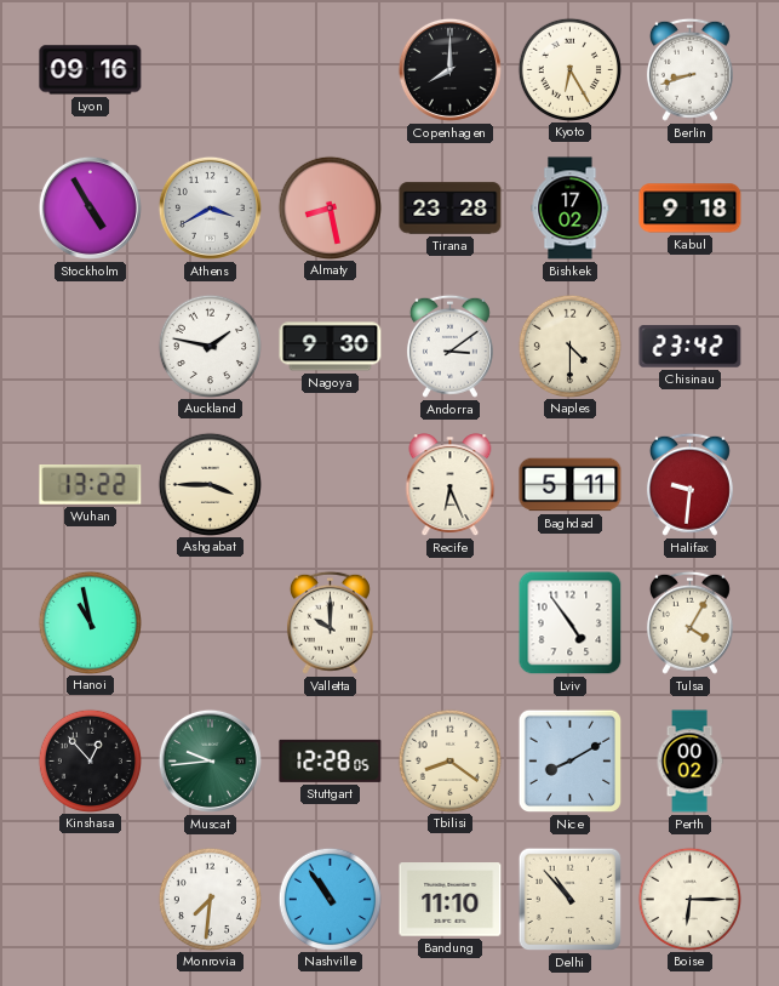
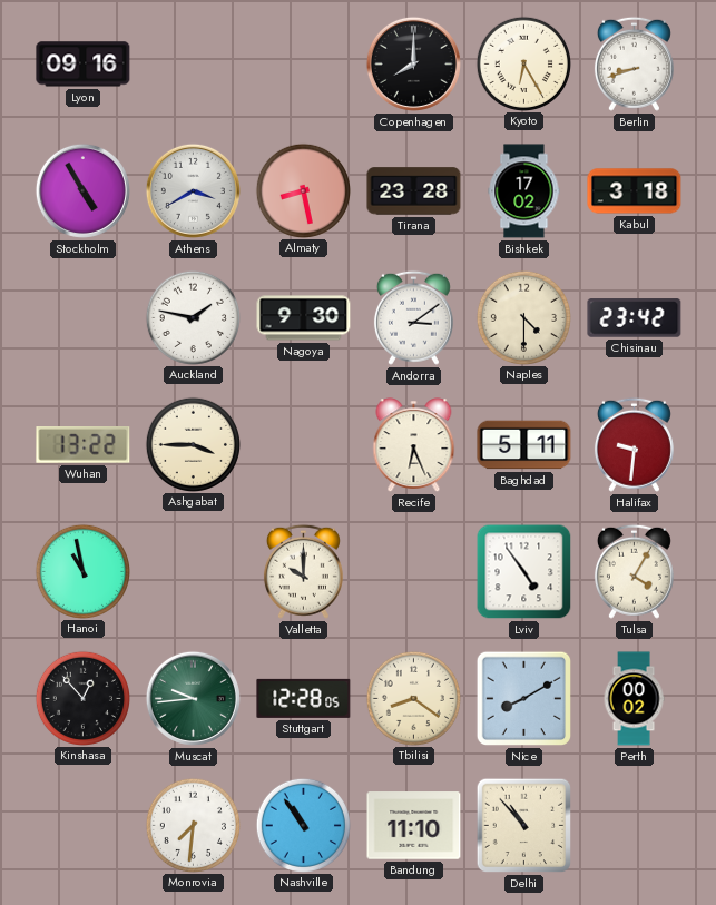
Kabul: 9:18 -> 3:18 (635, 191)
Boise: 6:15 -> none (689, 899)
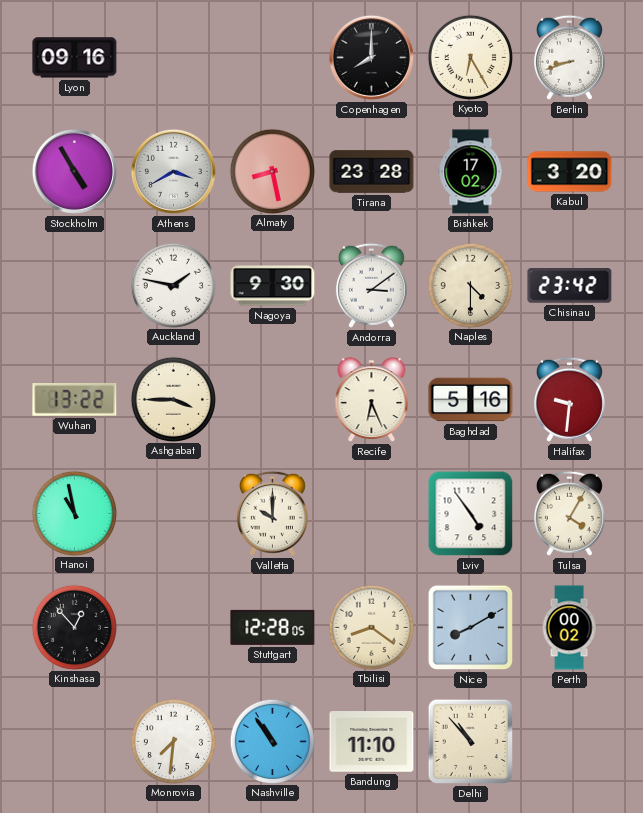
Kabul: 3:18 -> 3:20 (570, 172)
Baghdad: 5:11 -> 5:16 (471, 400)
Muscat: 9:44 -> none (193, 698)
